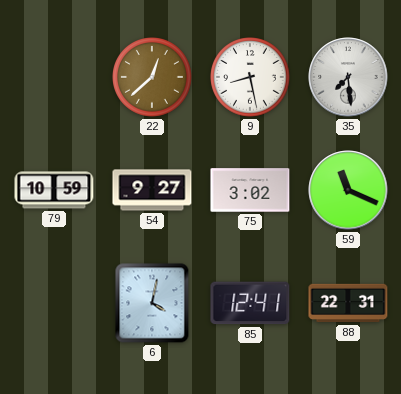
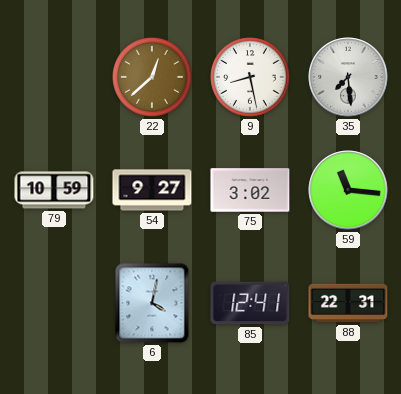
59: 11:19 -> 11:16 (348, 190)
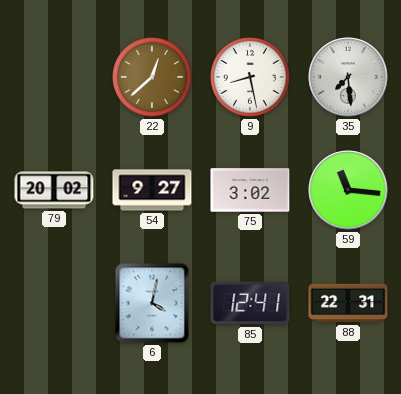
79: 10:59 -> 20:02 (54, 190)
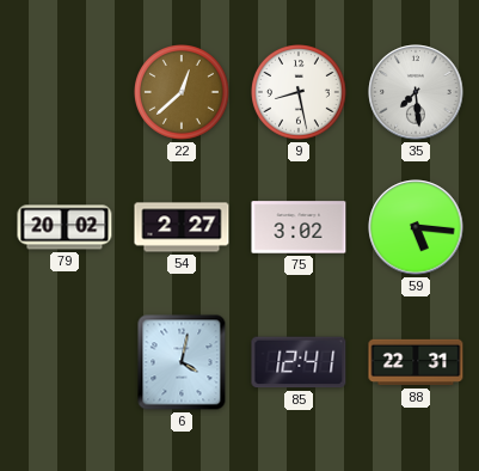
54: 9:27 -> 2:27 (182, 227)
59: 11:16 -> 5:16 (416, 227)
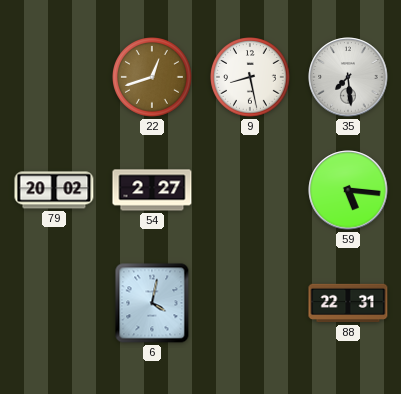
22: 12:38 -> 12:42 (153, 78)
75: 3:02 -> none (299, 227)
85: 12:41 -> none (299, 362)
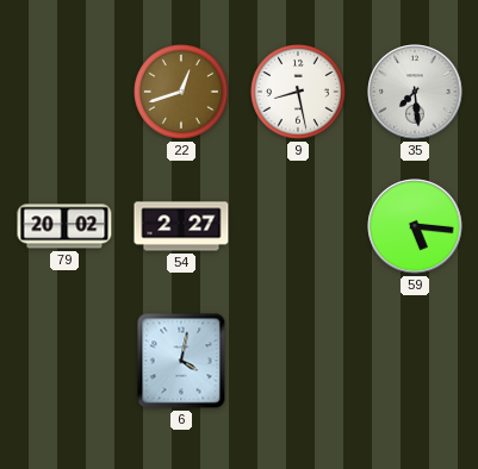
88: 22:31 -> none (348, 303)
